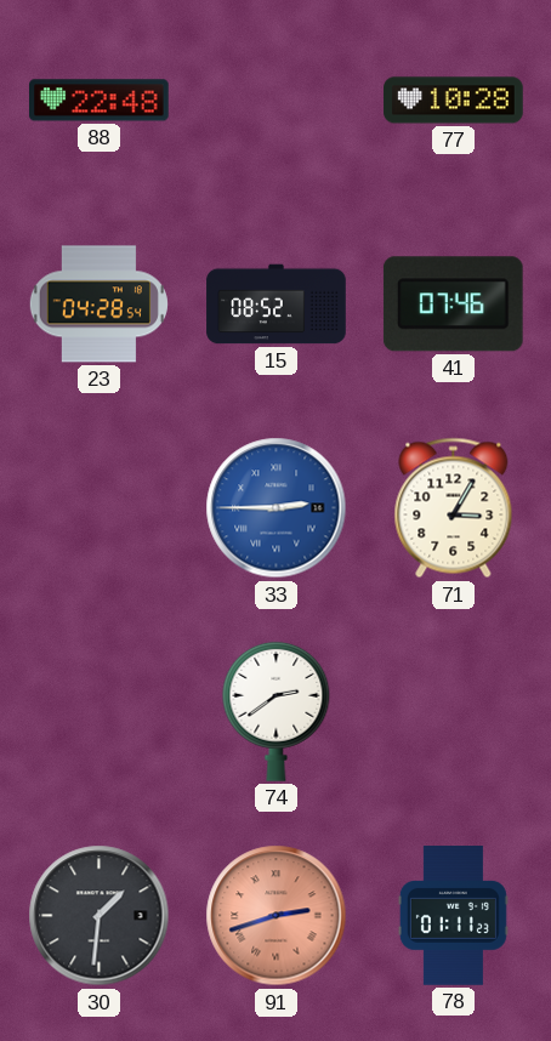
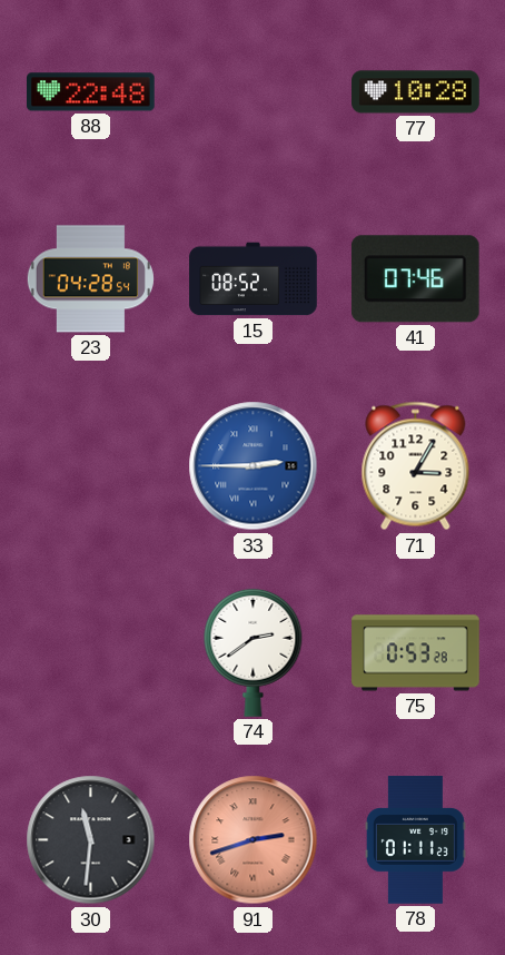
75: none -> 0:53 (416, 653)
30: 1:31 -> 11:31 (91, 840)
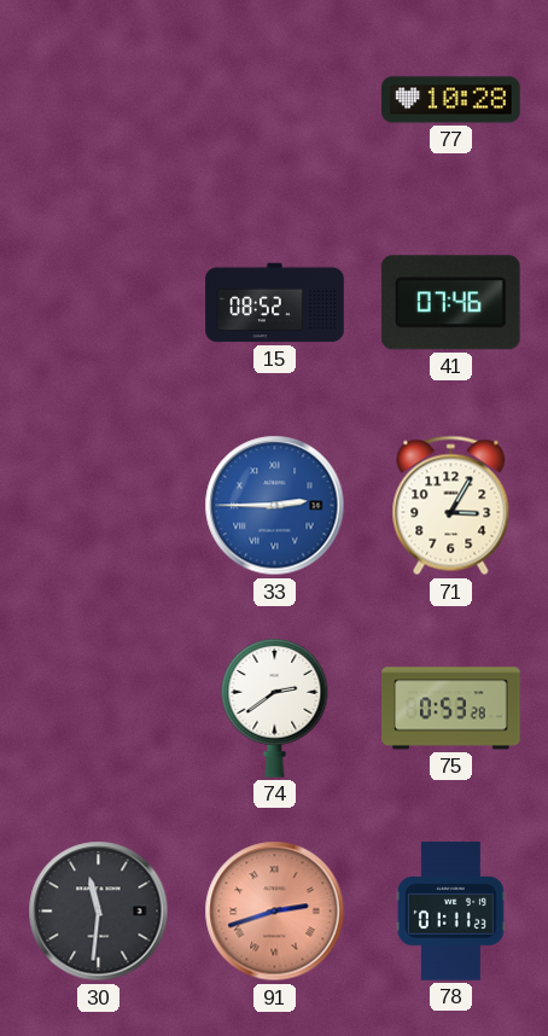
88: 22:48 -> none (91, 92)
23: 04:28 -> none (90, 279)
